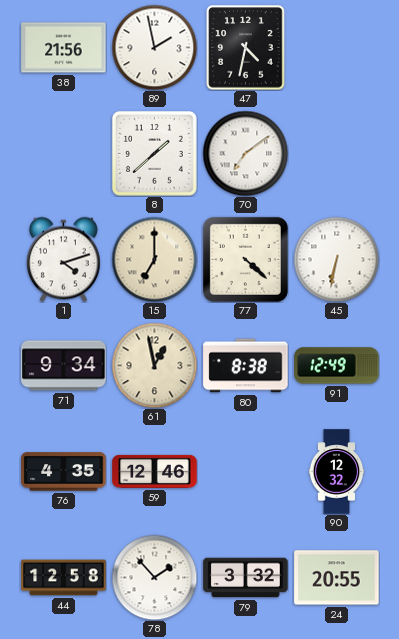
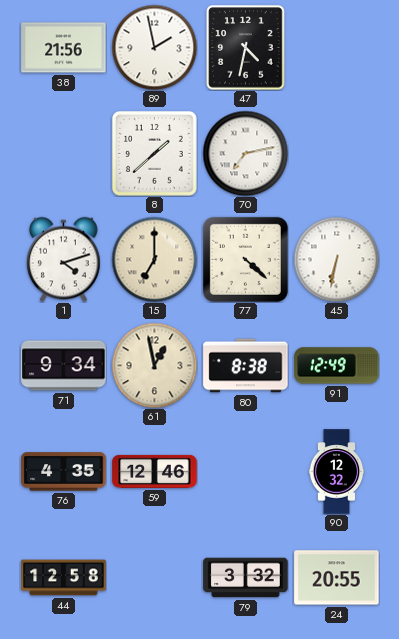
70: 7:09 -> 7:13 (245, 153)
78: 1:53 -> none (154, 577)
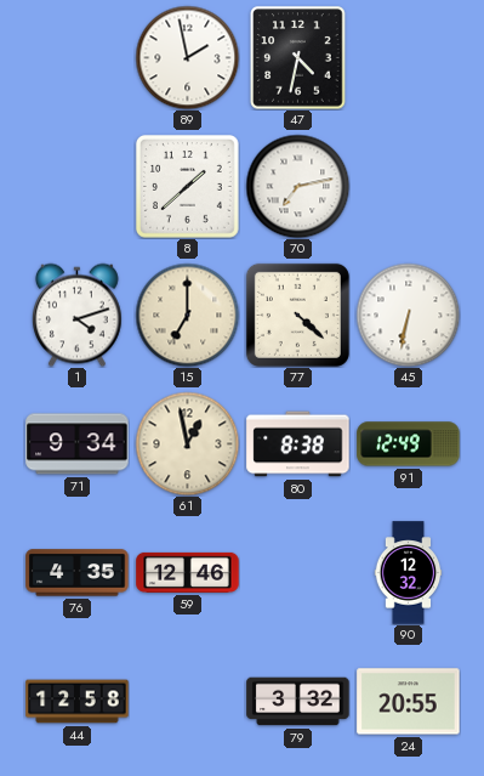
38: 21:56 -> none (64, 48)
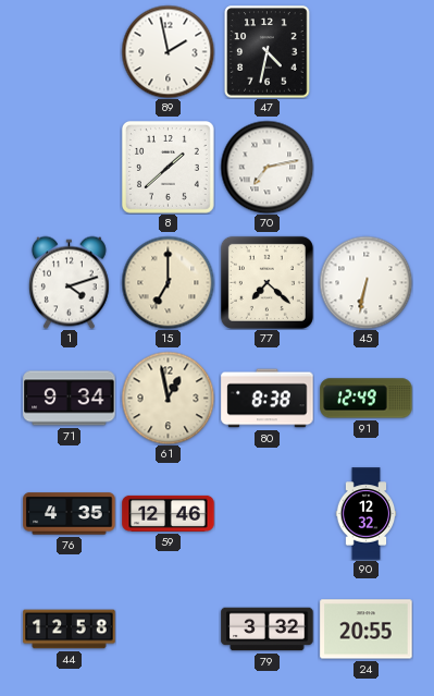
77: 4:22 -> 7:22 (266, 282)
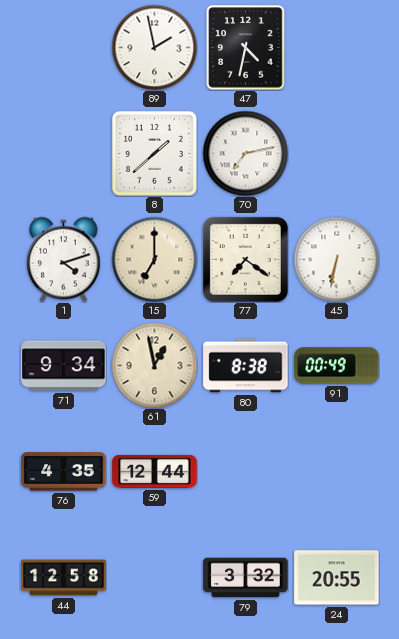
77: 7:22 -> 7:21 (245, 259)
91: 12:49 -> 00:49 (337, 366)
59: 12:46 -> 12:44 (155, 471)
90: 12:32 -> none (367, 514)
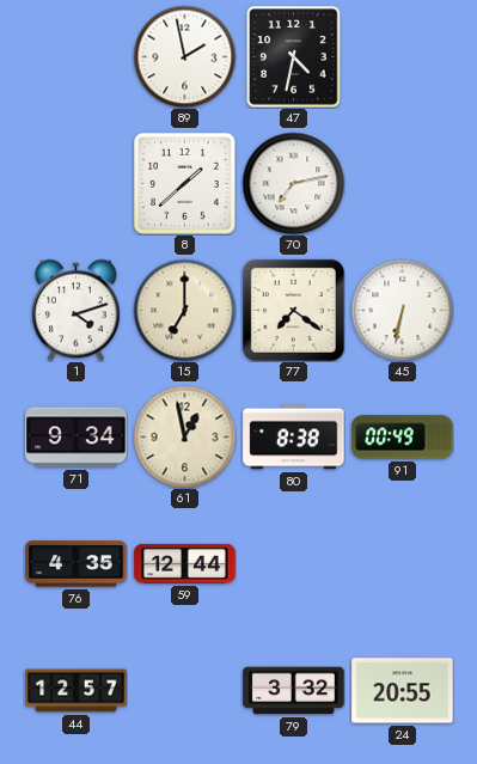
44: 12:58 -> 12:57 (77, 691)
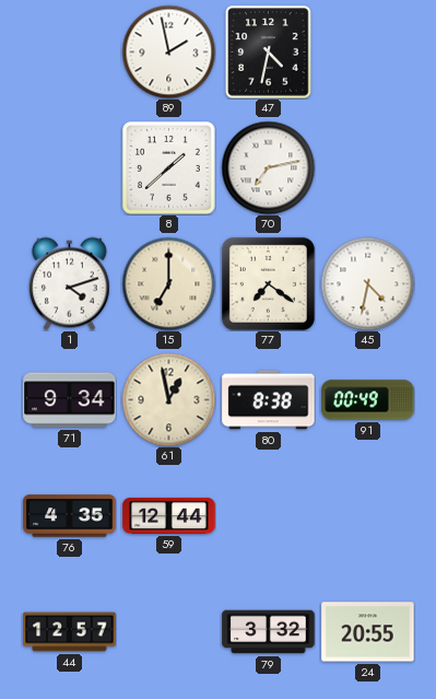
45: 6:32 -> 4:32 (367, 283)
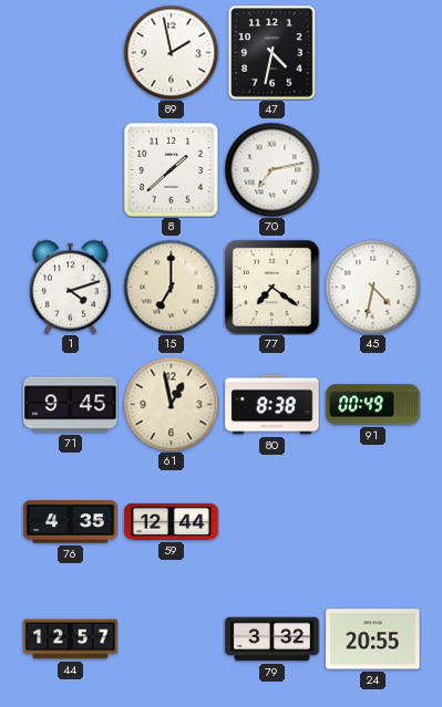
71: 9:34 -> 9:45 (71, 405)
